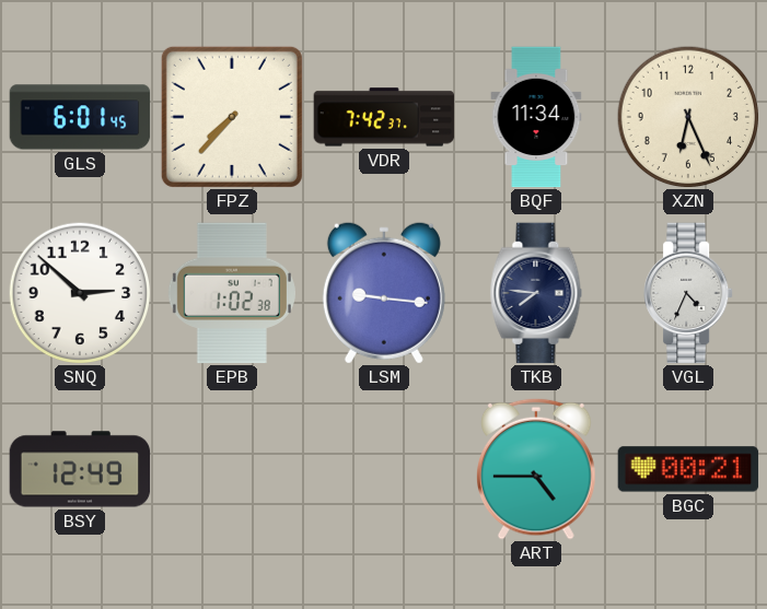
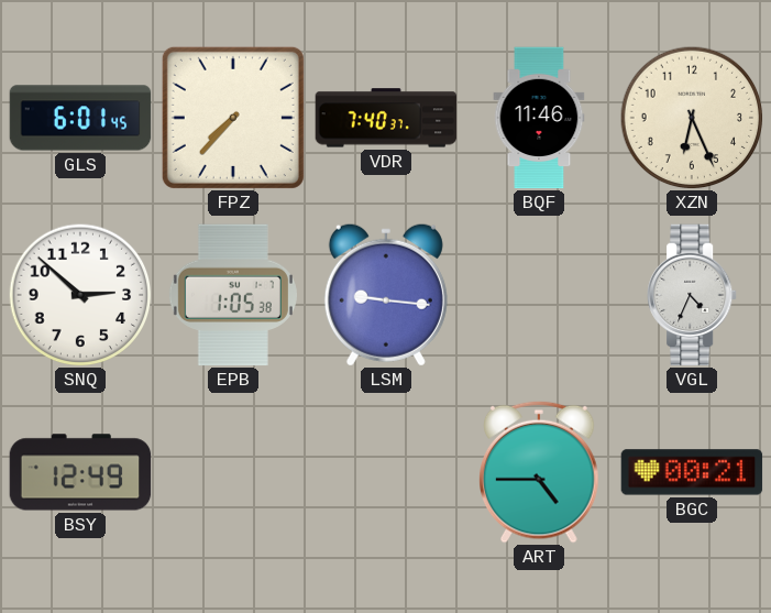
VDR: 7:42 -> 7:40 (386, 118)
BQF: 11:34 -> 11:46 (539, 118)
EPB: 1:02 -> 1:05 (233, 295)
TKB: 7:46 -> none (536, 293)
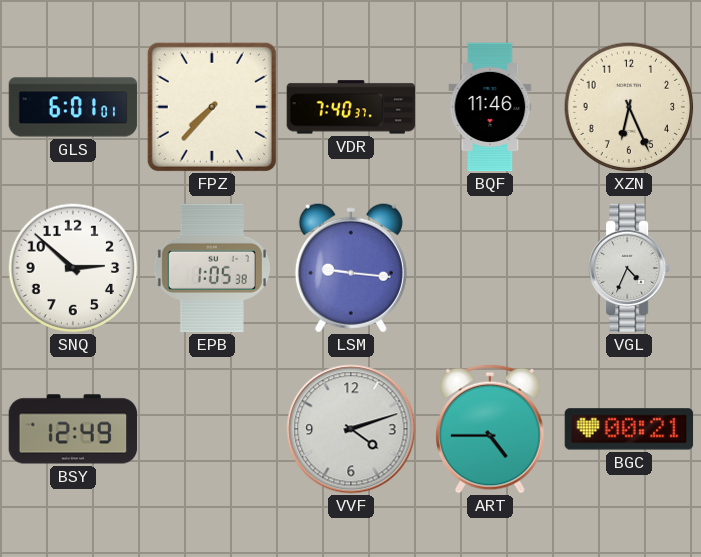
GLS: 6:01:45 -> 6:01:01 (73, 107)
VVF: none -> 4:12 (351, 429)
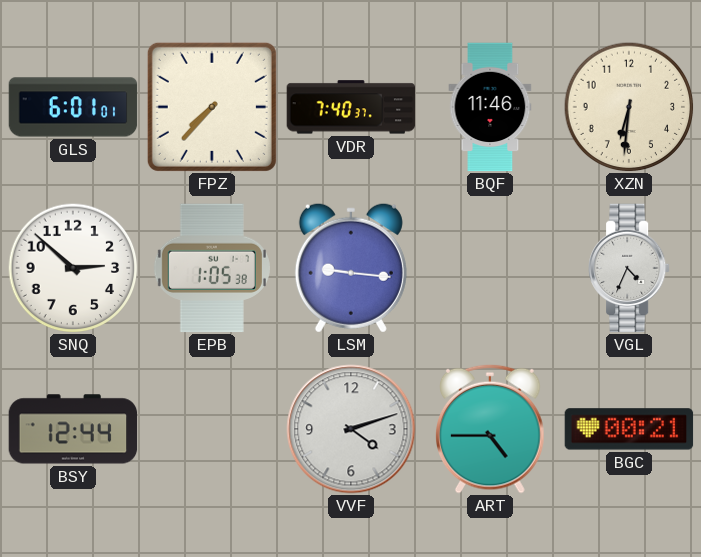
XZN: 6:26 -> 6:31 (629, 107)
BSY: 12:49 -> 12:44 (73, 429)
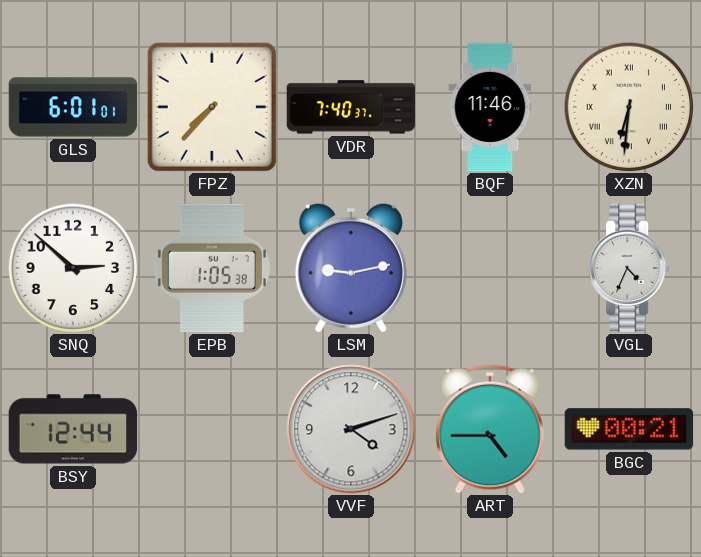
XZN numerals: Arabic -> Roman (629, 107)
LSM: 9:16 -> 9:13 (351, 268)
